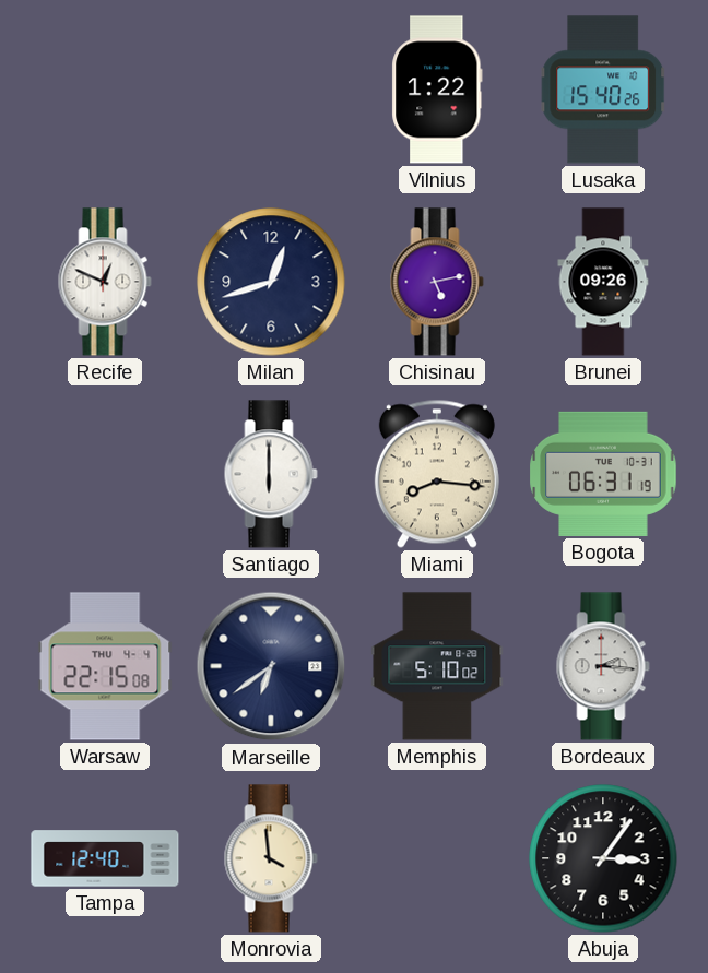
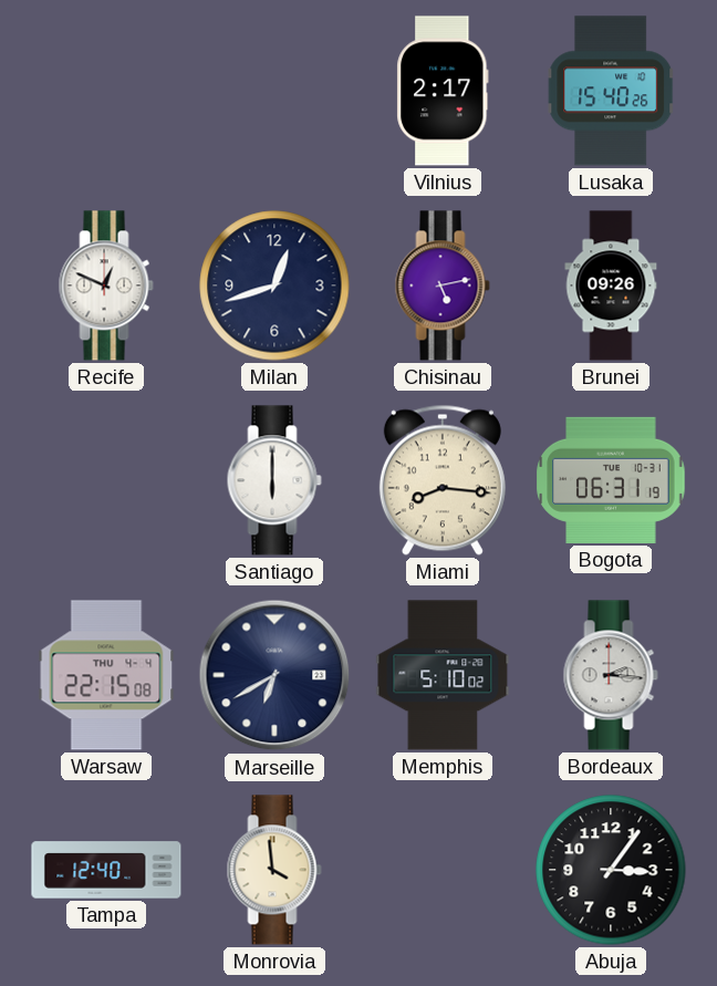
Vilnius: 1:22 -> 2:17 (443, 91)
Marseille: 6:39 -> 6:40 (274, 675)
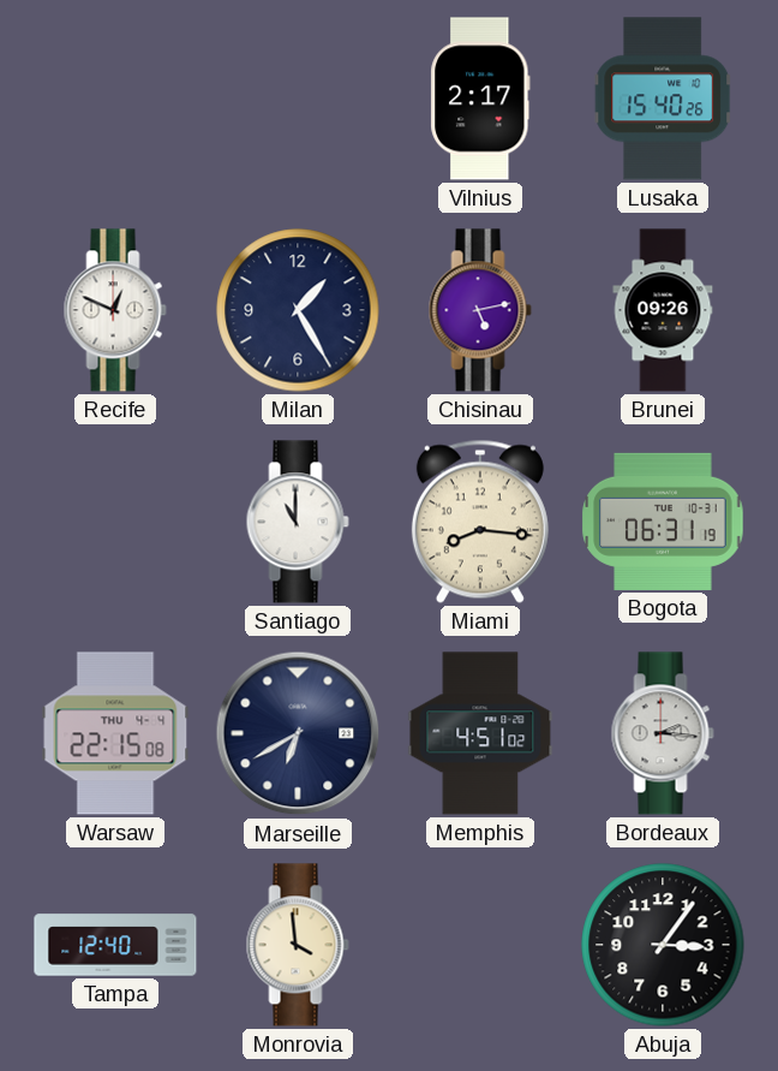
Milan: 12:42 -> 1:25 (298, 310)
Santiago: 6:00 -> 11:00 (298, 522)
Memphis: 5:10 -> 4:51 (480, 733)
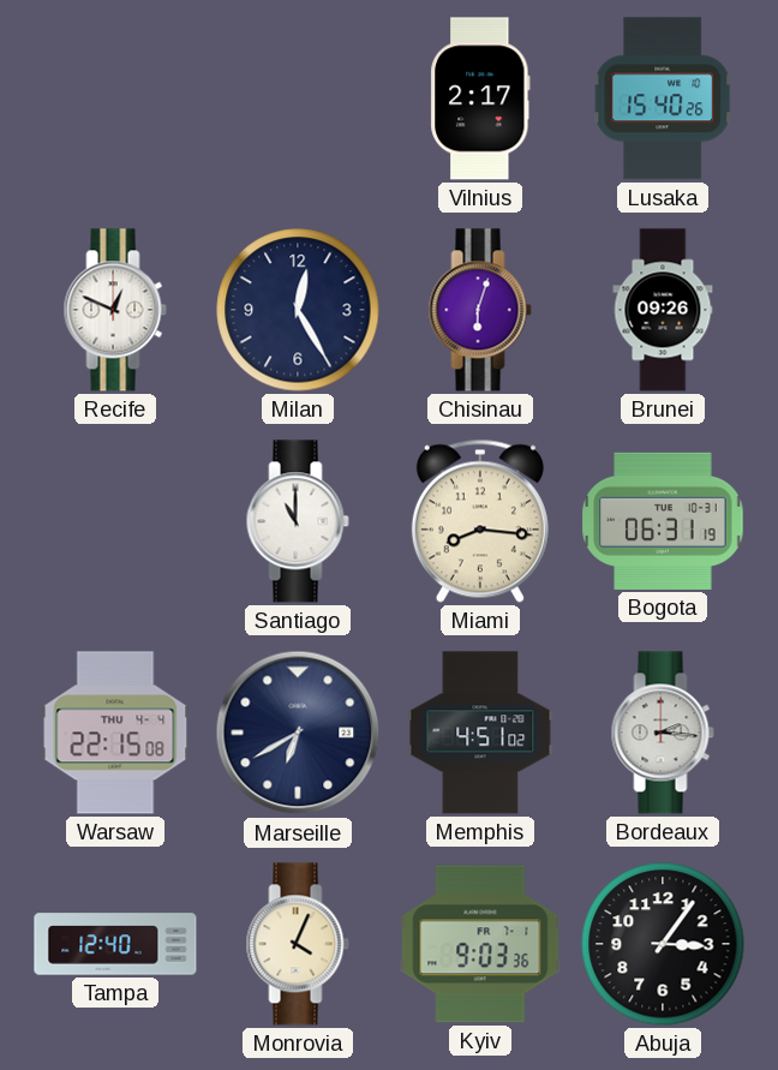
Milan: 1:25 -> 12:25 (298, 310)
Chisinau: 5:13 -> 6:03 (480, 310)
Monrovia: 3:59 -> 4:04 (298, 944)
Kyiv: none -> 9:03 (480, 944)
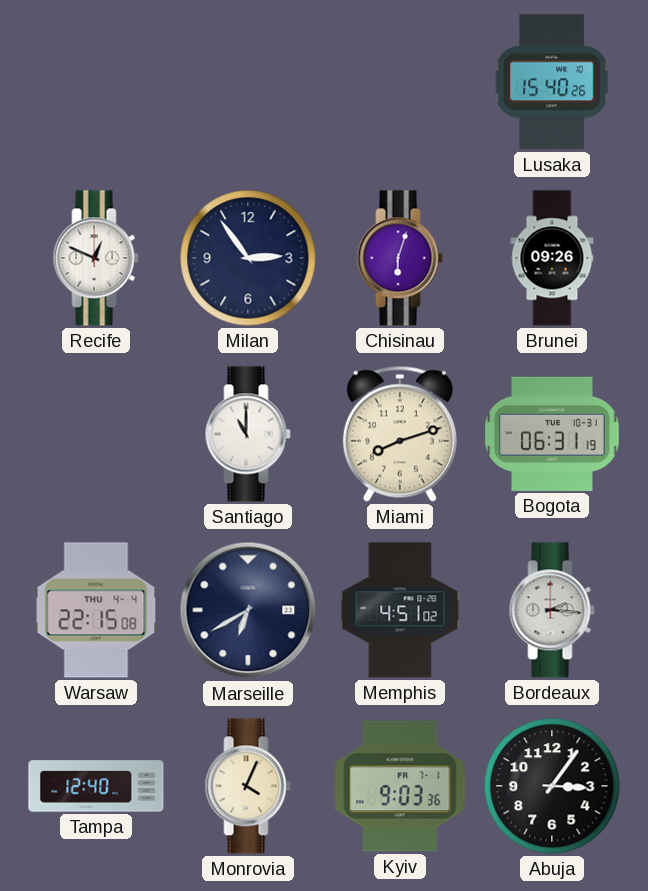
Vilnius: 2:17 -> none (480, 98)
Milan: 12:25 -> 2:54 (248, 258)
Miami: 8:16 -> 8:12 (400, 434)
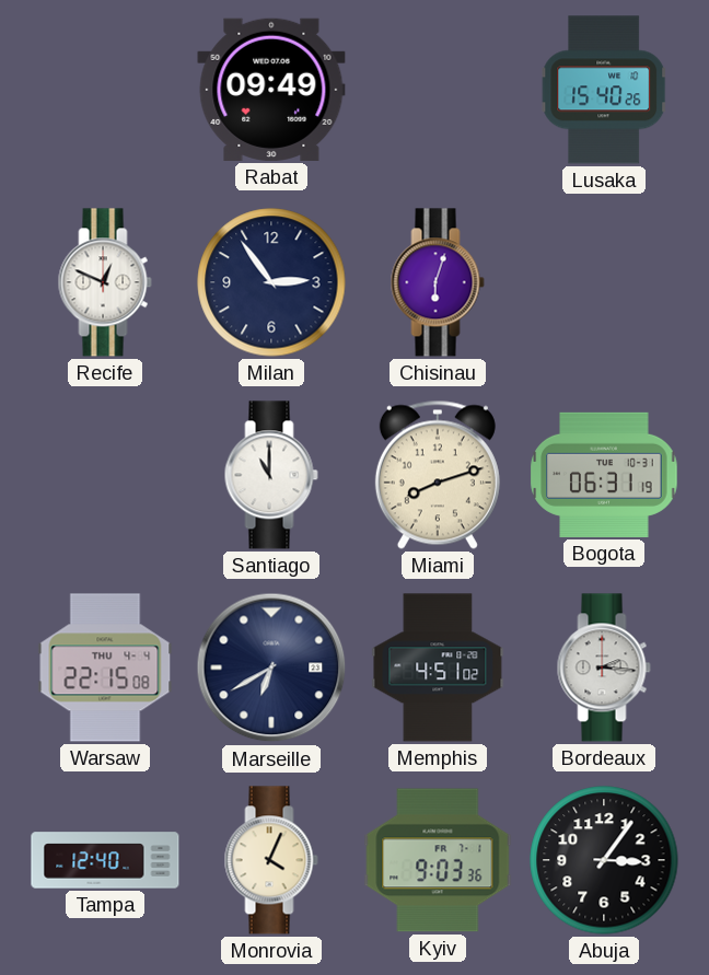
Rabat: none -> 09:49 (271, 90)
Brunei: 09:26 -> none (552, 258)
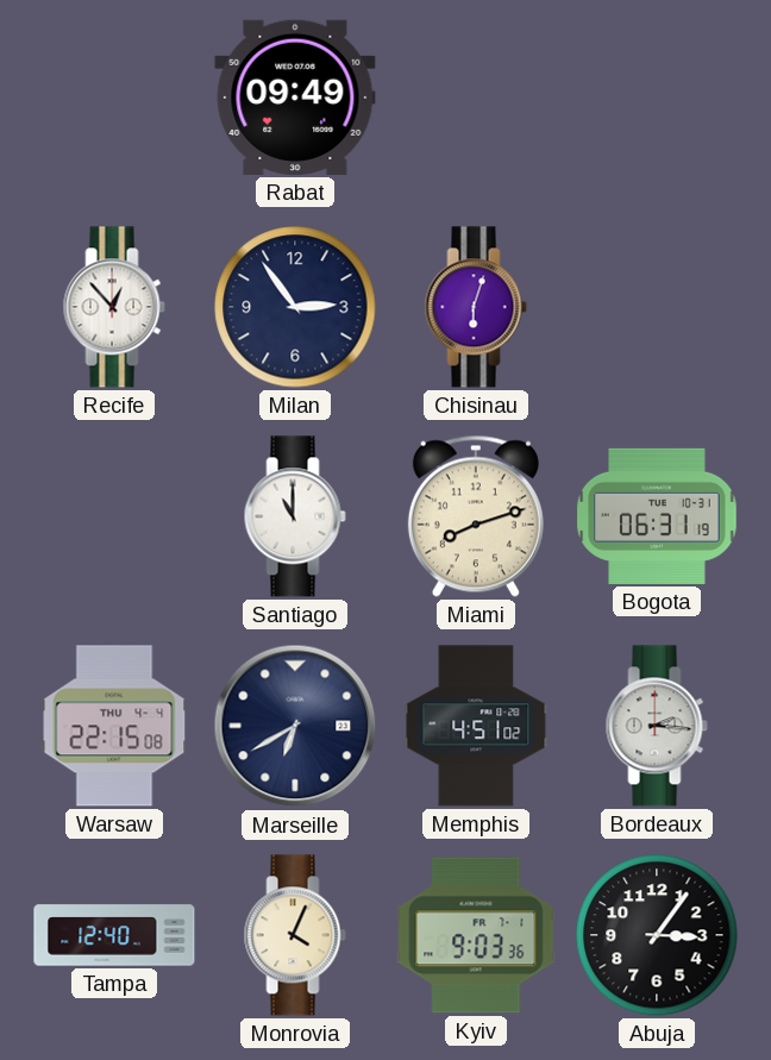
Lusaka: 15:40 -> none (604, 90)
Recife: 12:49 -> 12:53 (114, 307)
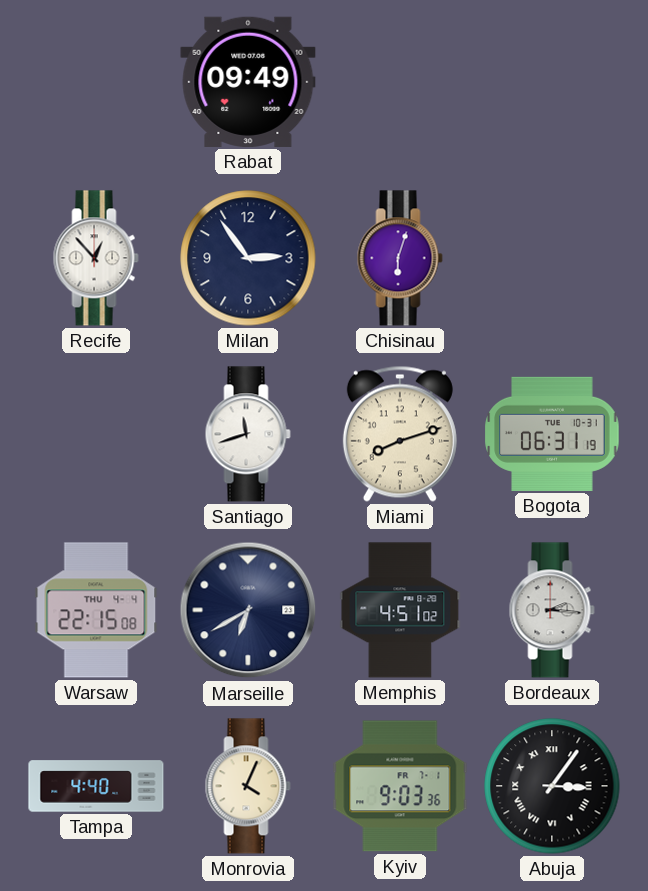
Santiago: 11:00 -> 11:42 (248, 434)
Tampa: 12:40 -> 4:40 (96, 786)
Abuja numerals: Arabic -> Roman (552, 786)
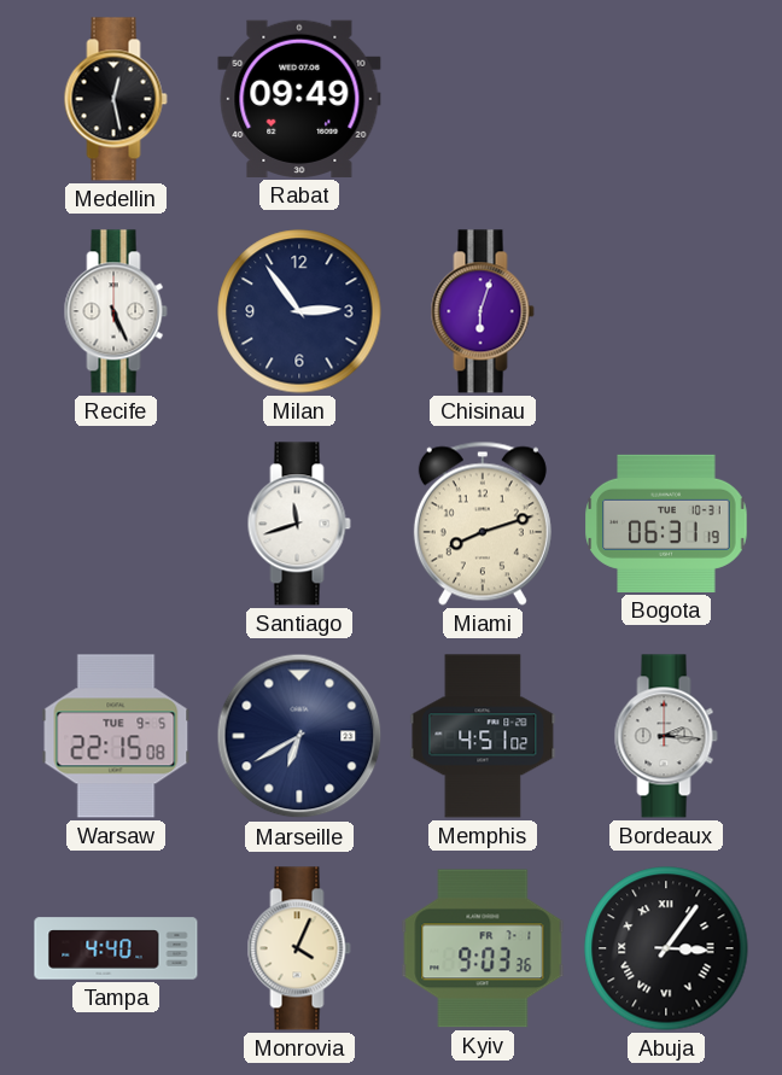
Medellin: none -> 12:28 (116, 99)
Recife: 12:53 -> 5:26 (116, 311)
Warsaw date: THU 4-4 -> TUE 9-5 (116, 736)
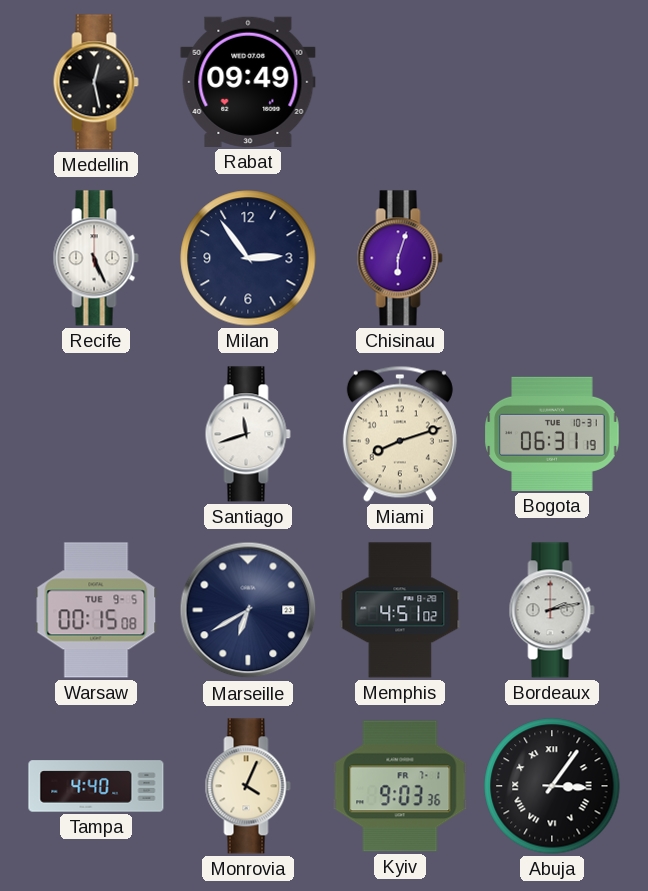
Warsaw: 22:15 -> 00:15 (96, 610)
Bordeaux: 2:16 -> 2:13 (552, 610)
